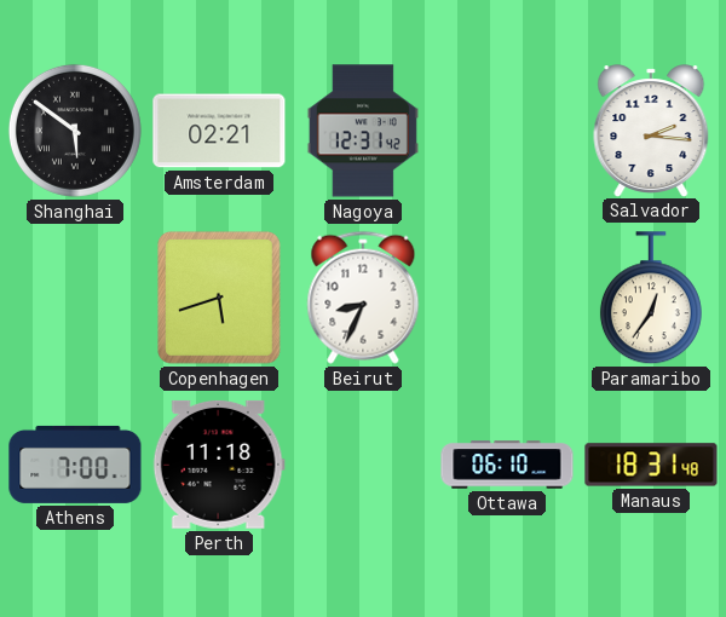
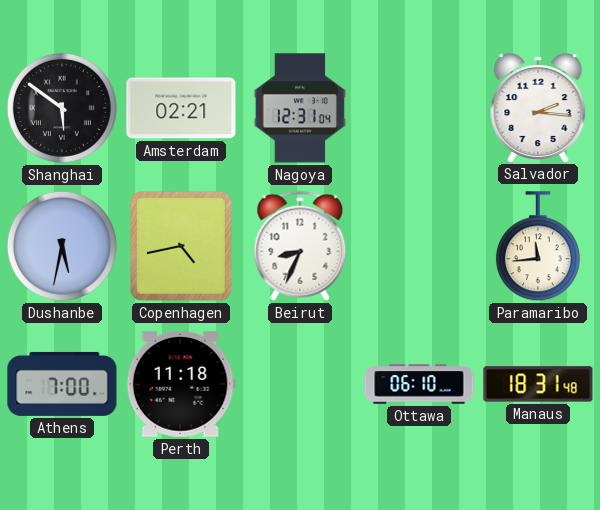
Nagoya: 12:31:42 -> 12:31:04 (300, 108)
Dushanbe: none -> 5:32 (62, 246)
Copenhagen: 5:42 -> 4:43 (182, 247)
Paramaribo: 12:36 -> 11:44 (538, 247)
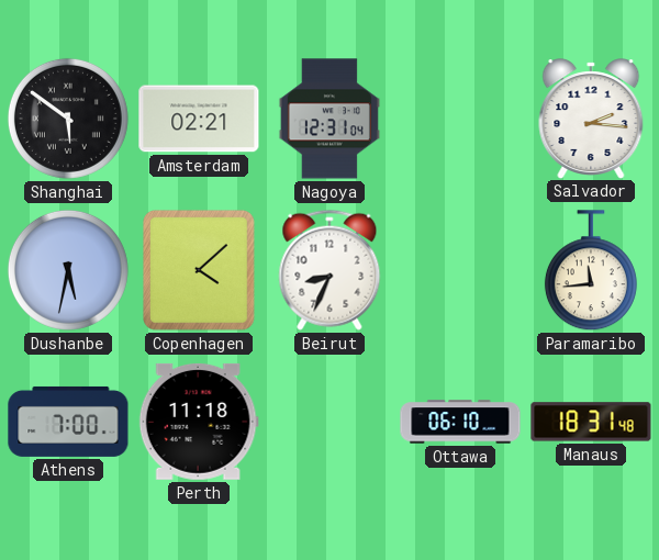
Copenhagen: 4:43 -> 4:08 (200, 271)
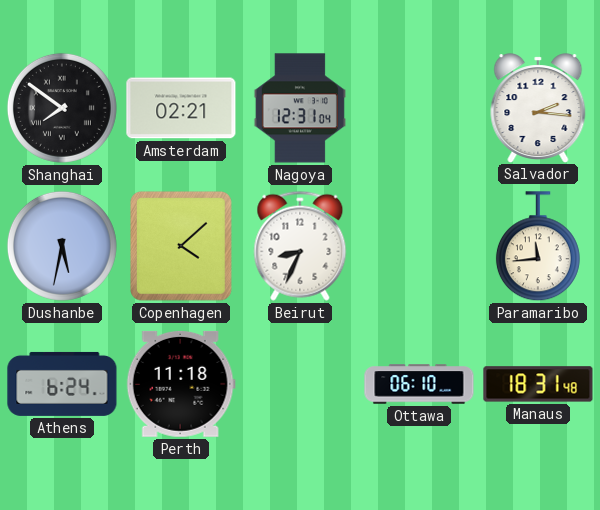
Shanghai: 5:51 -> 7:51 (62, 108)
Athens: 7:00 -> 6:24 (62, 384)
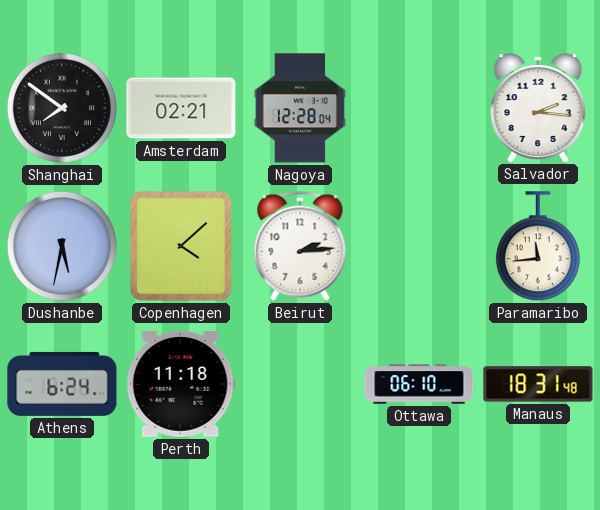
Nagoya: 12:31 -> 12:28 (300, 108)
Beirut: 8:34 -> 2:14 (300, 246)
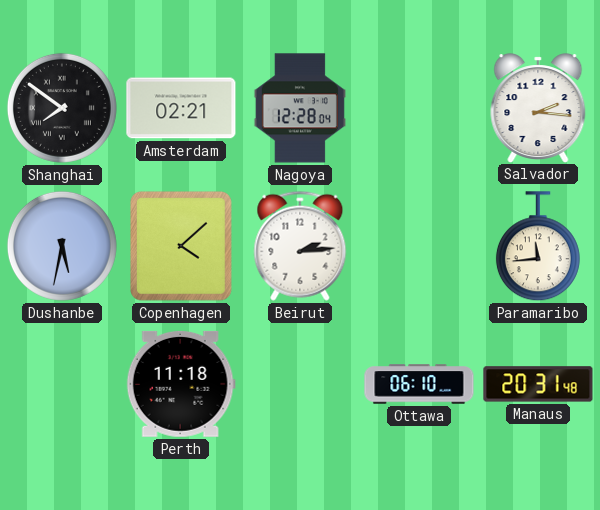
Athens: 6:24 -> none (62, 384)
Manaus: 18:31 -> 20:31 (538, 384)
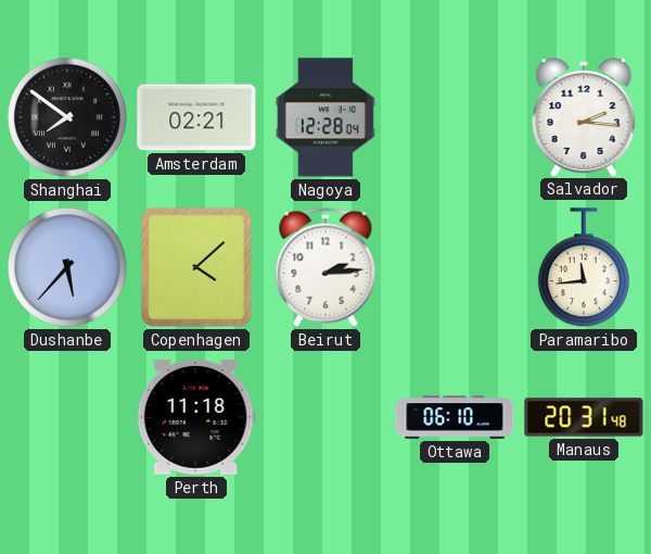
Dushanbe: 5:32 -> 5:37 (67, 267)
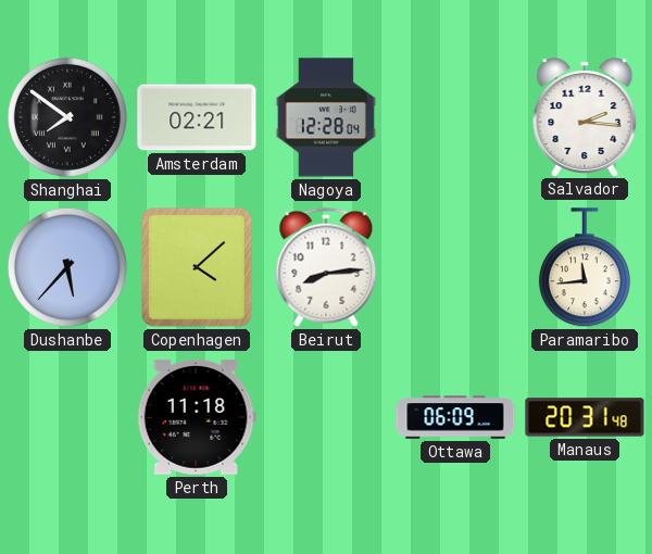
Beirut: 2:14 -> 8:14 (326, 267)
Ottawa: 06:10 -> 06:09 (455, 417)
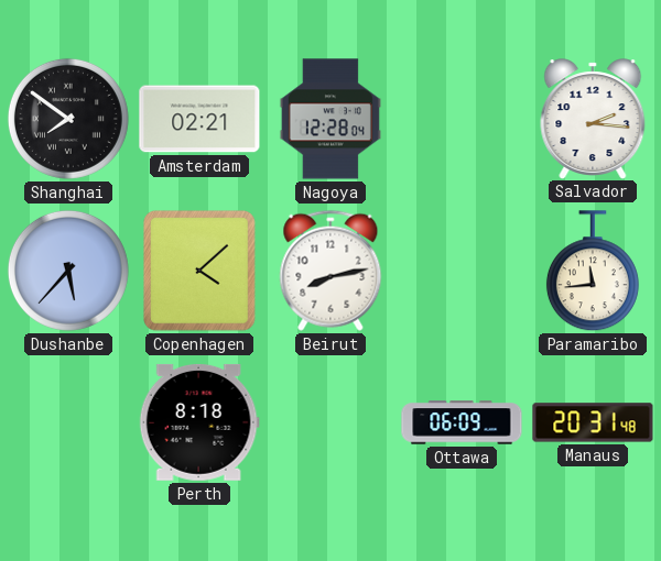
Beirut: 8:14 -> 8:13 (330, 271)
Perth: 11:18 -> 8:18 (199, 422)
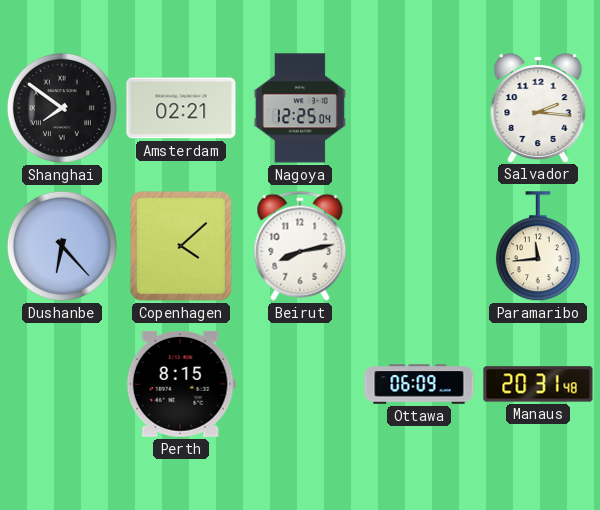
Nagoya: 12:28 -> 12:25 (300, 108)
Dushanbe: 5:37 -> 6:23 (62, 246)
Perth: 8:18 -> 8:15 (181, 384)
